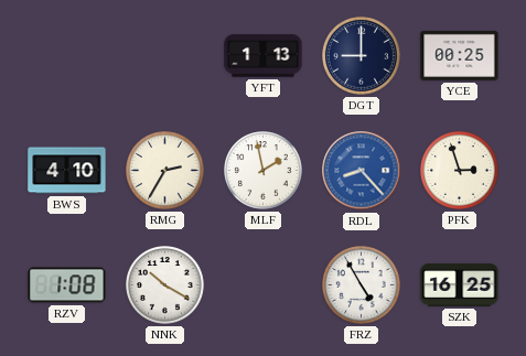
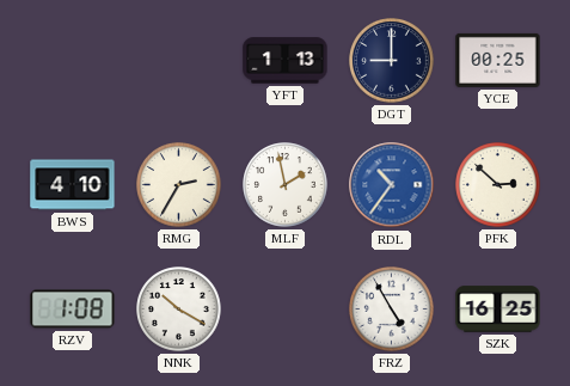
RDL: 8:23 -> 10:36 (392, 185)
PFK: 2:57 -> 2:52 (498, 185)
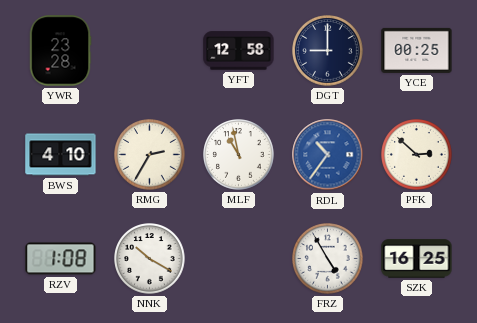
YWR: none -> 23:28 (60, 51)
YFT: 1:13 -> 12:58 (239, 51)
MLF: 1:58 -> 10:58 (239, 155)
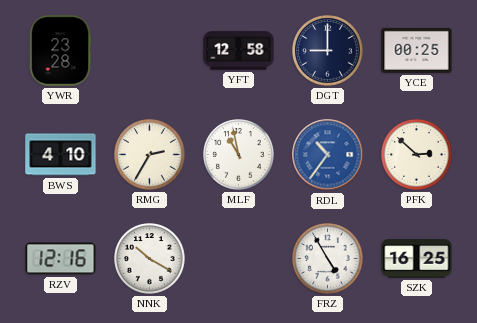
RZV: 1:08 -> 12:16 (61, 259)
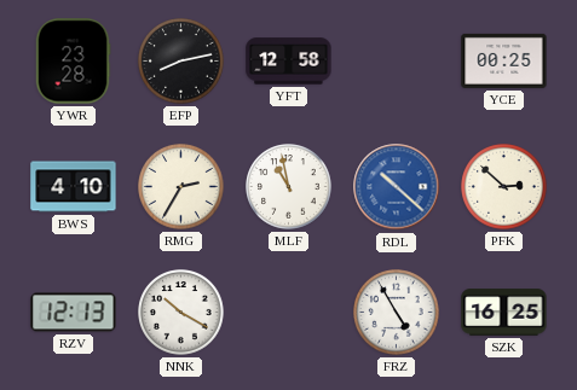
EFP: none -> 8:13 (181, 62)
DGT: 9:00 -> none (328, 51)
RDL: 10:36 -> 10:22 (397, 187)
RZV: 12:16 -> 12:13 (74, 313)
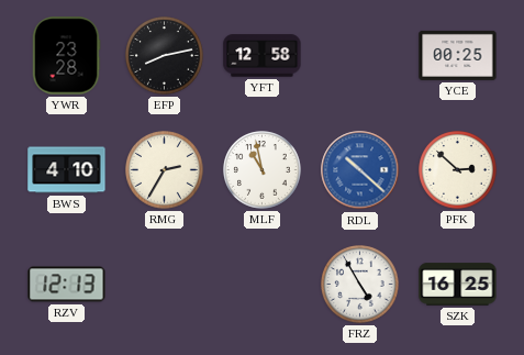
NNK: 10:20 -> none (181, 313)
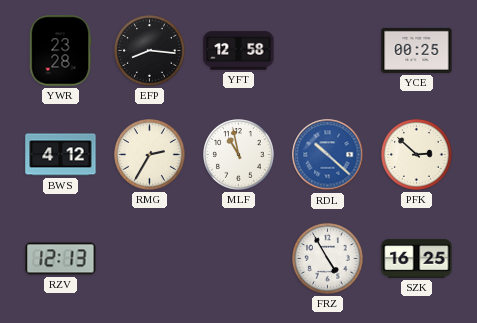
EFP: 8:13 -> 8:16 (150, 51)
BWS: 4:10 -> 4:12 (61, 155)
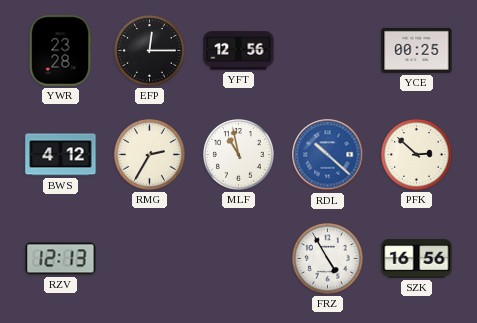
EFP: 8:16 -> 12:15 (150, 51)
YFT: 12:58 -> 12:56 (239, 51)
SZK: 16:25 -> 16:56 (417, 259)
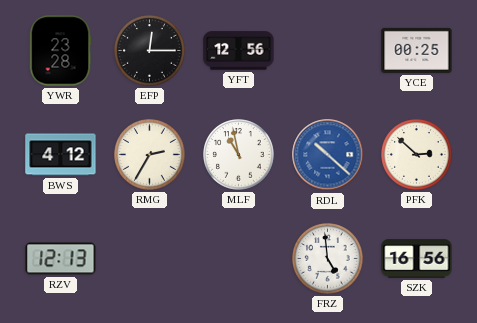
FRZ: 4:55 -> 4:59 (328, 259)
